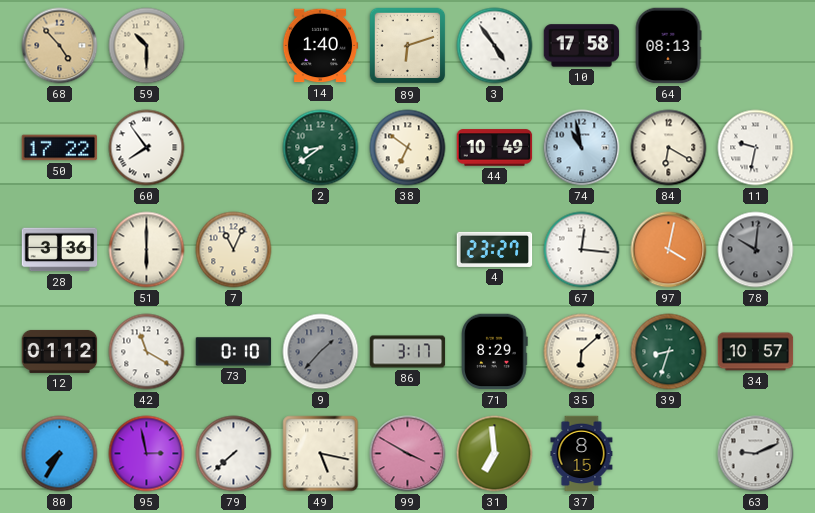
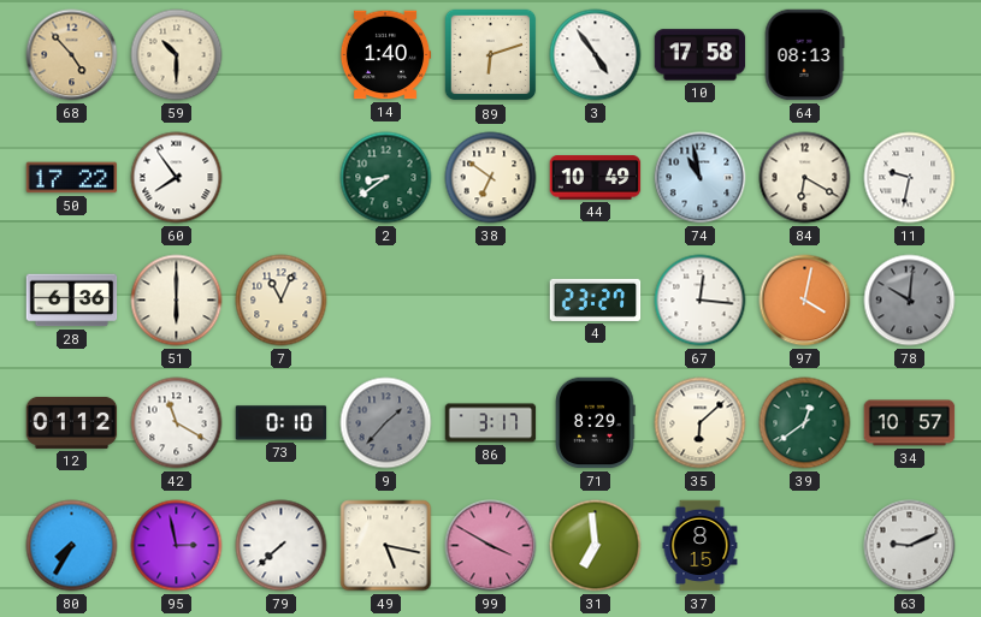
28: 3:36 -> 6:36 (72, 301)
39: 8:33 -> 12:39 (805, 423)
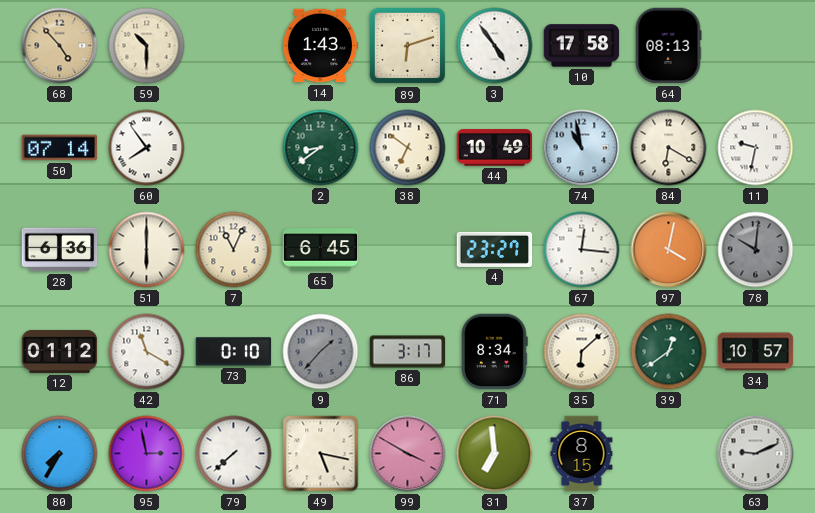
14: 1:40 -> 1:43 (320, 46)
50: 17:22 -> 07:14 (60, 148)
65: none -> 6:45 (321, 250)
71: 8:29 -> 8:34 (495, 352)
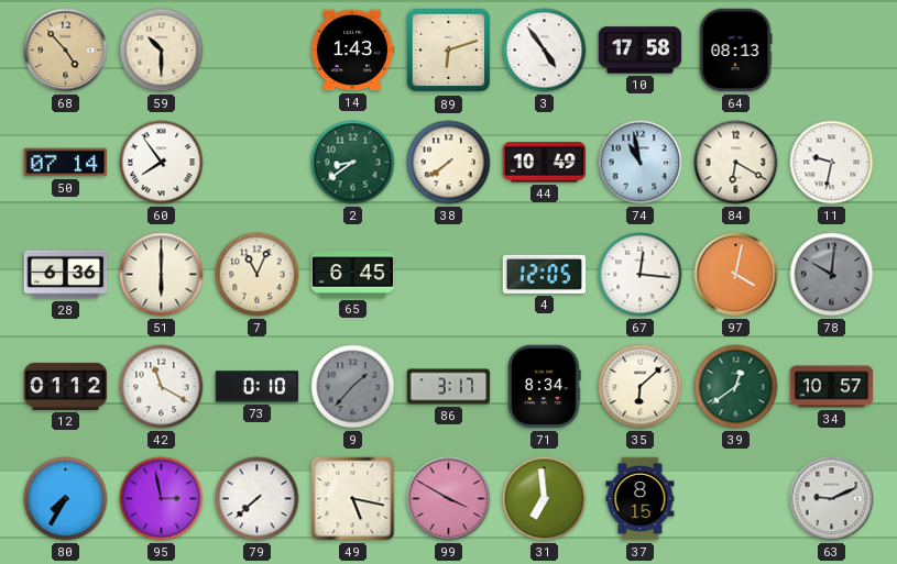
38: 6:51 -> 7:39 (449, 163)
4: 23:27 -> 12:05 (545, 274)
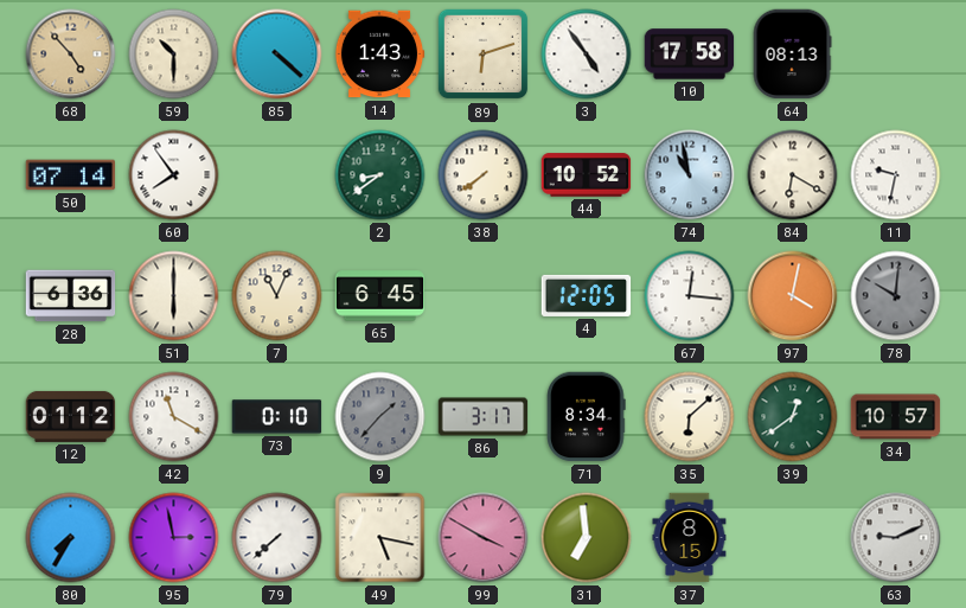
85: none -> 4:22 (277, 55)
44: 10:49 -> 10:52 (587, 175)
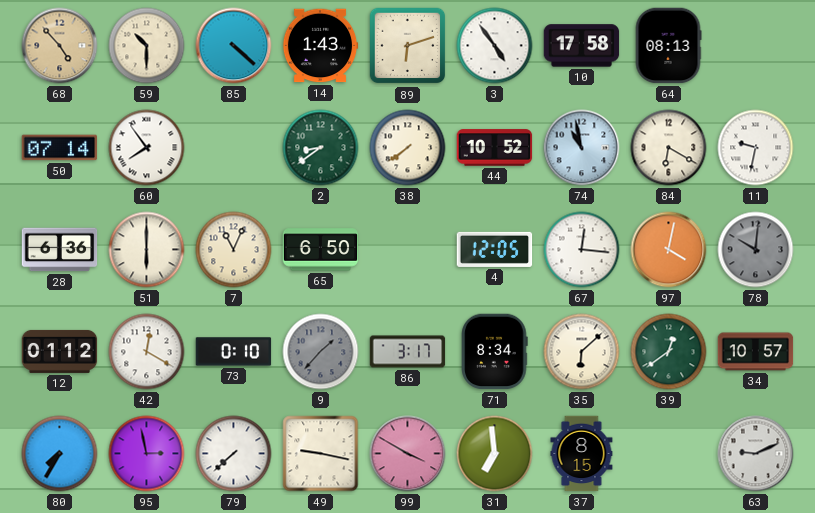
65: 6:45 -> 6:50 (321, 250)
42: 11:20 -> 12:20 (147, 352)
49: 5:17 -> 9:17 (321, 454)
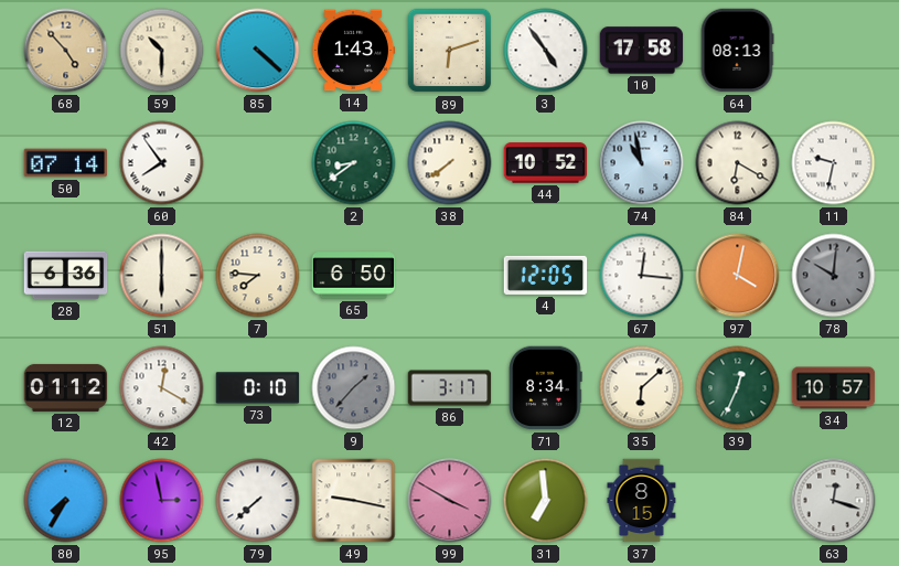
7: 11:04 -> 7:46 (258, 276)
39: 12:39 -> 12:34 (738, 388)
63: 9:11 -> 12:18 (834, 501)
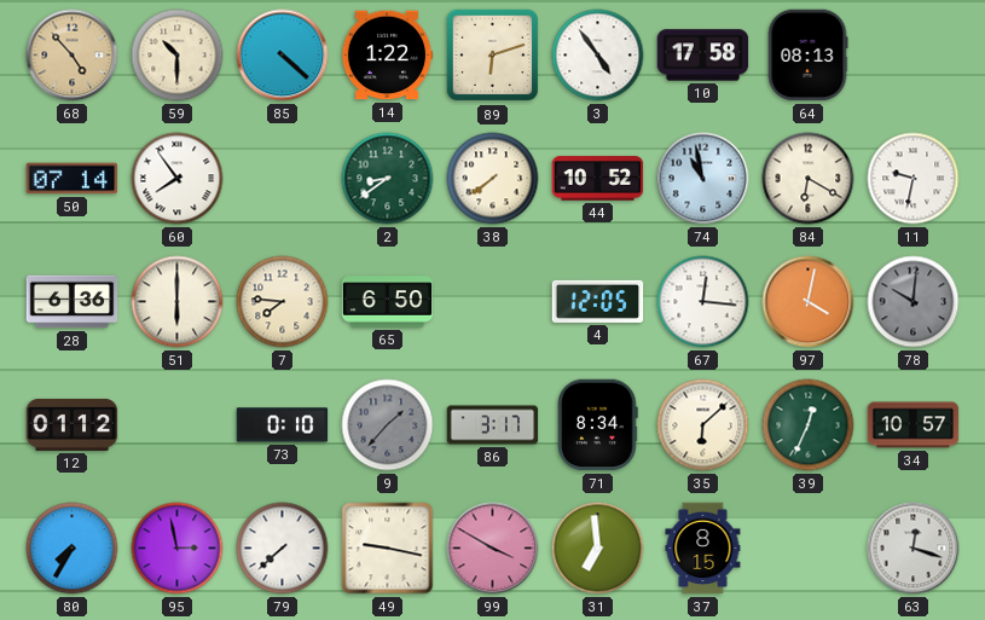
14: 1:43 -> 1:22 (387, 56)
42: 12:20 -> none (162, 388)
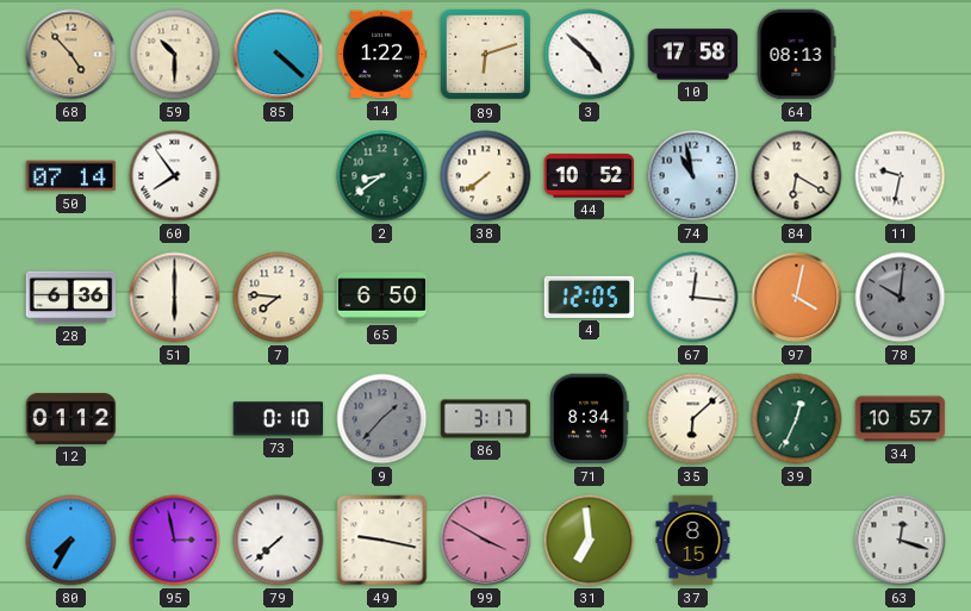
3: 4:54 -> 4:52 (590, 55)
